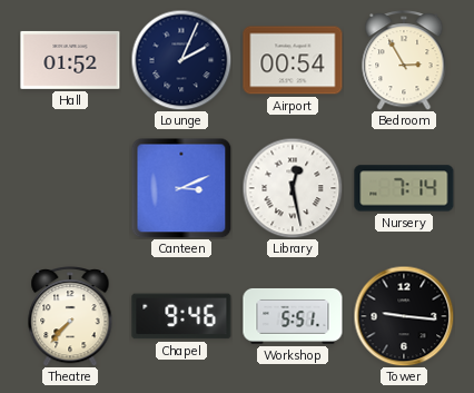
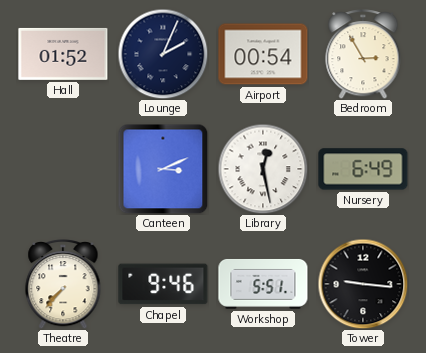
Nursery: 7:14 -> 6:49 (363, 169)
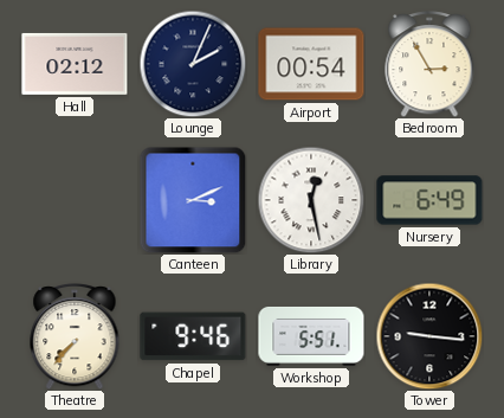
Hall: 01:52 -> 02:12 (75, 64)
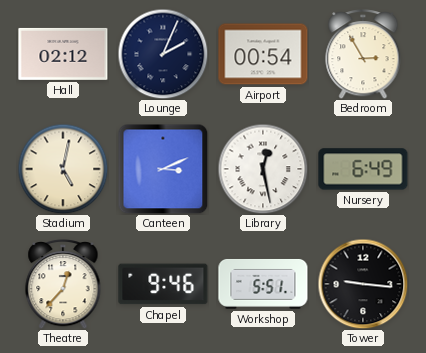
Stadium: none -> 5:02 (63, 169)
Theatre: 7:37 -> 12:37 (63, 285)
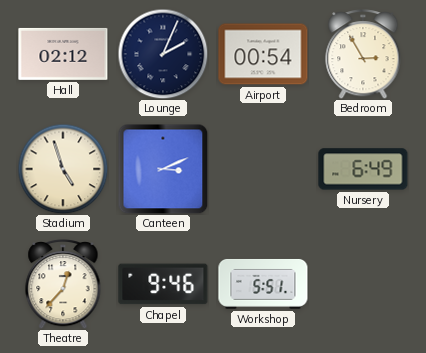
Stadium: 5:02 -> 4:57 (63, 169)
Library: 12:28 -> none (263, 169)
Tower: 9:16 -> none (363, 284)
